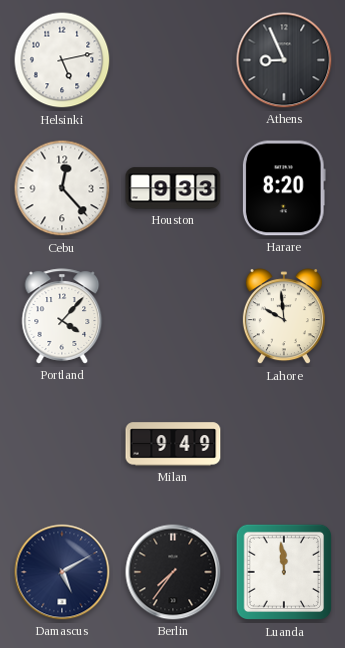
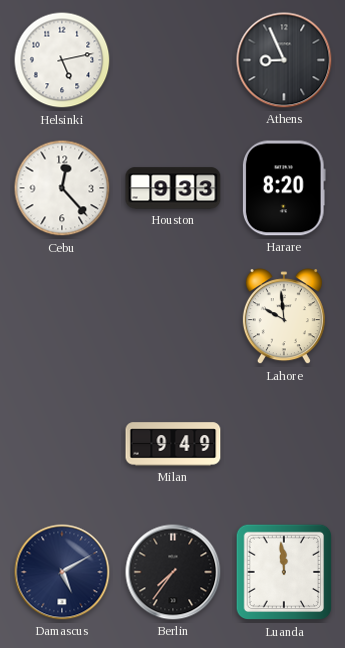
Portland: 4:07 -> none (62, 316)
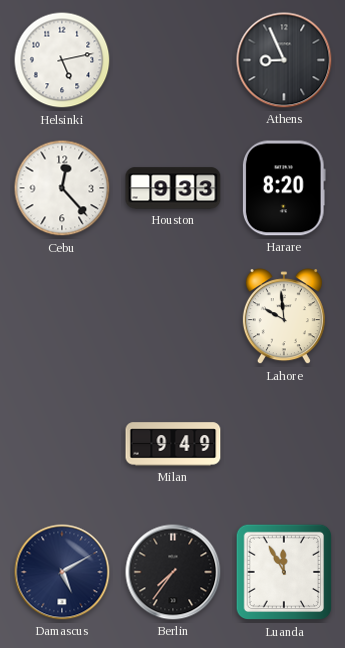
Luanda: 11:59 -> 11:55 (284, 572)
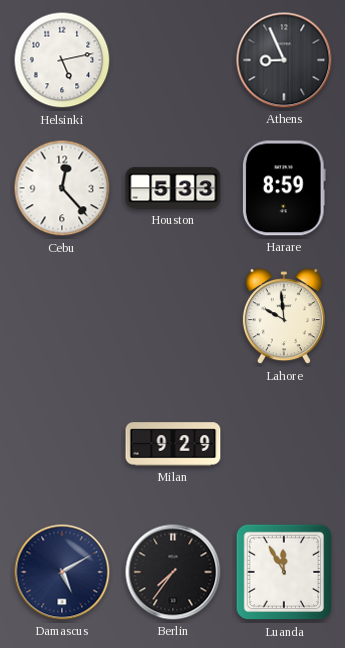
Houston: 9:33 -> 5:33 (173, 188)
Harare: 8:20 -> 8:59 (284, 188)
Milan: 9:49 -> 9:29 (173, 444)
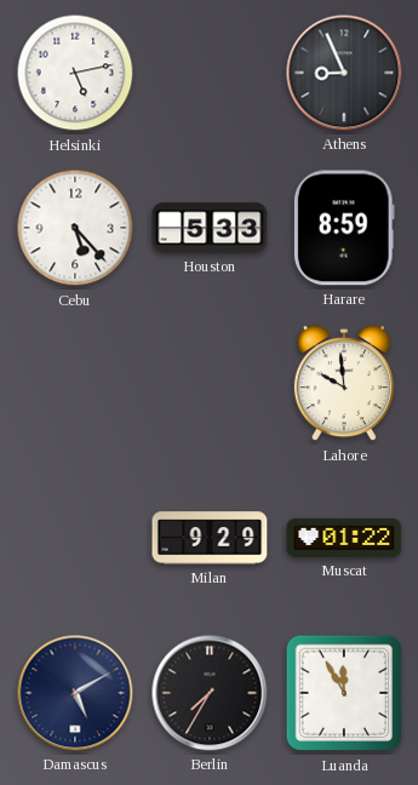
Cebu: 12:23 -> 5:23 (75, 228)
Muscat: none -> 01:22 (344, 538)
Berlin: 7:36 -> 7:35 (210, 693)
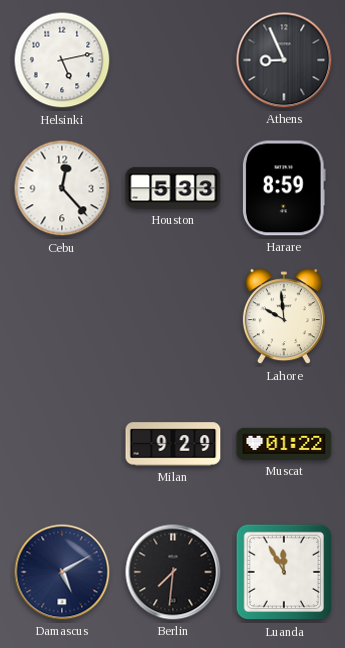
Cebu: 5:23 -> 12:23 (62, 188)
Berlin: 7:35 -> 7:31 (173, 572)
